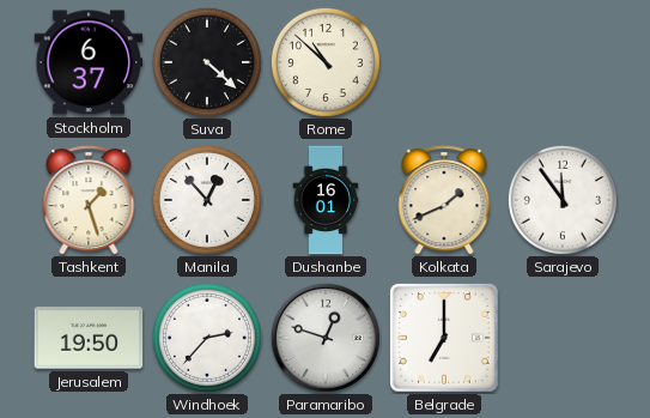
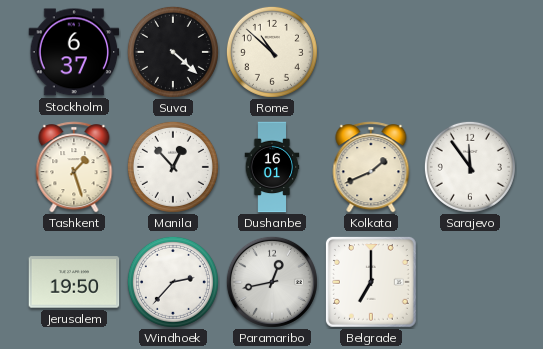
Paramaribo: 12:48 -> 12:43 (272, 282)
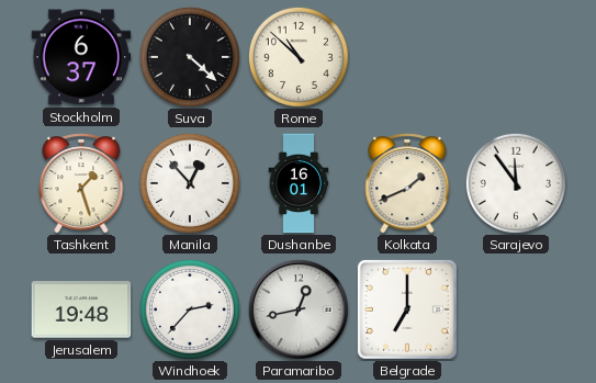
Jerusalem: 19:50 -> 19:48 (81, 309)
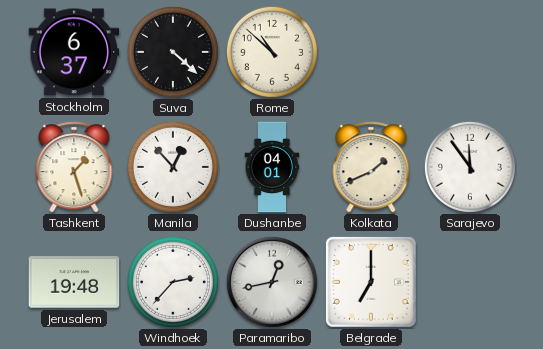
Dushanbe: 16:01 -> 04:01 (272, 167)
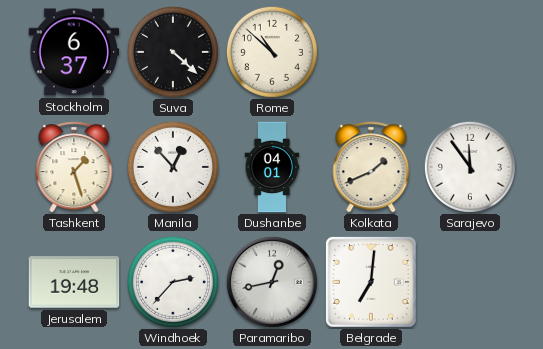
Belgrade: 7:00 -> 7:01 (371, 282)
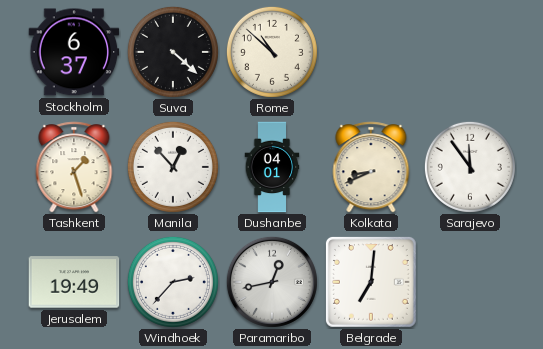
Kolkata: 1:41 -> 8:41 (371, 167)
Jerusalem: 19:48 -> 19:49 (74, 282)
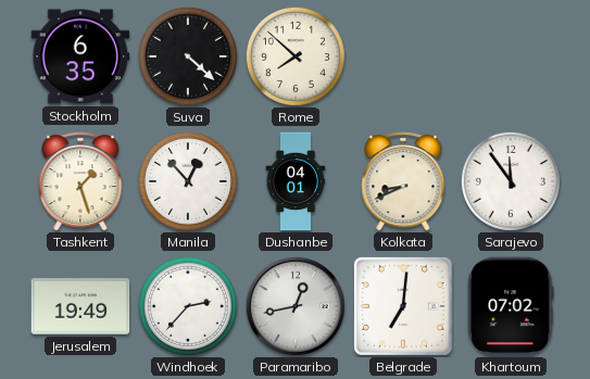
Stockholm: 6:37 -> 6:35 (80, 56)
Rome: 10:52 -> 7:52 (296, 56)
Khartoum: none -> 07:02 (511, 306)
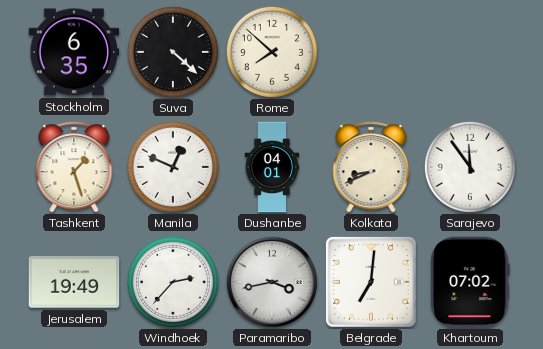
Manila: 12:53 -> 12:49 (173, 167)
Paramaribo: 12:43 -> 3:43 (272, 282)
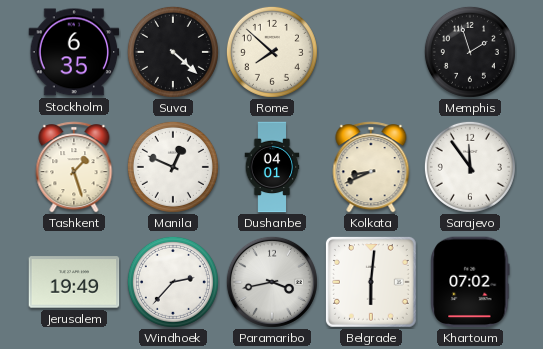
Memphis: none -> 1:57 (470, 52)
Belgrade: 7:01 -> 6:01 (371, 282)
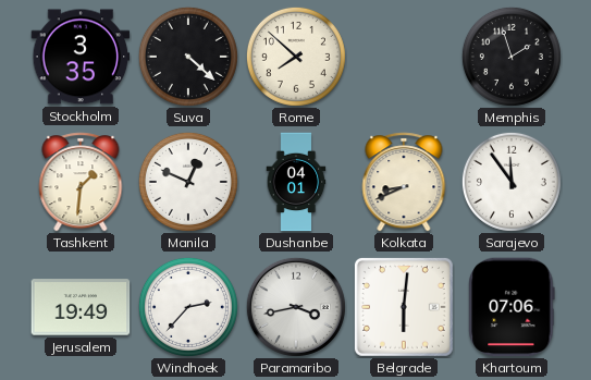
Stockholm: 6:35 -> 3:35 (81, 57)
Tashkent: 1:27 -> 1:31 (81, 182)
Khartoum: 07:02 -> 07:06 (512, 307)
